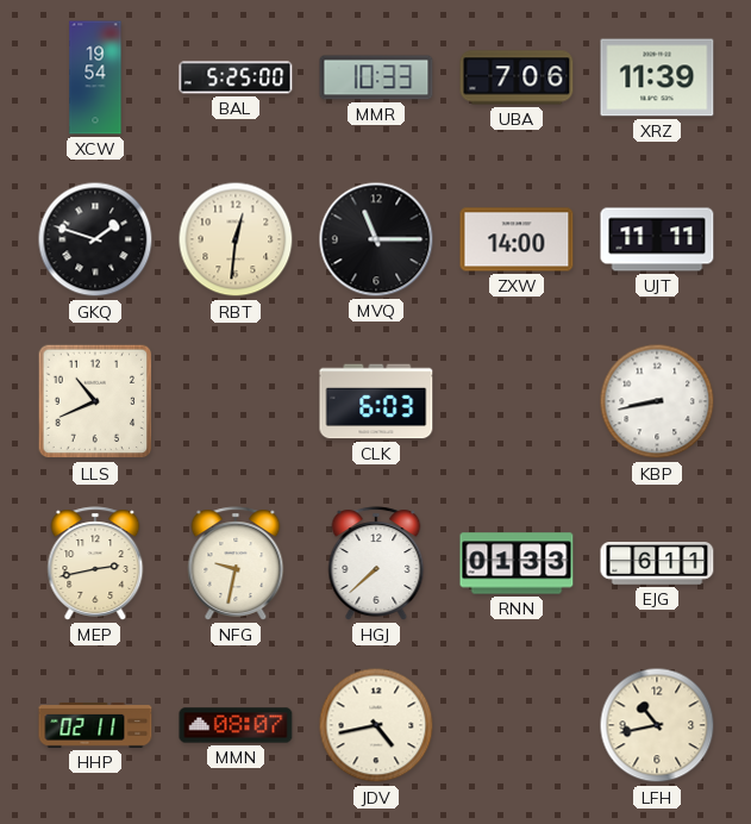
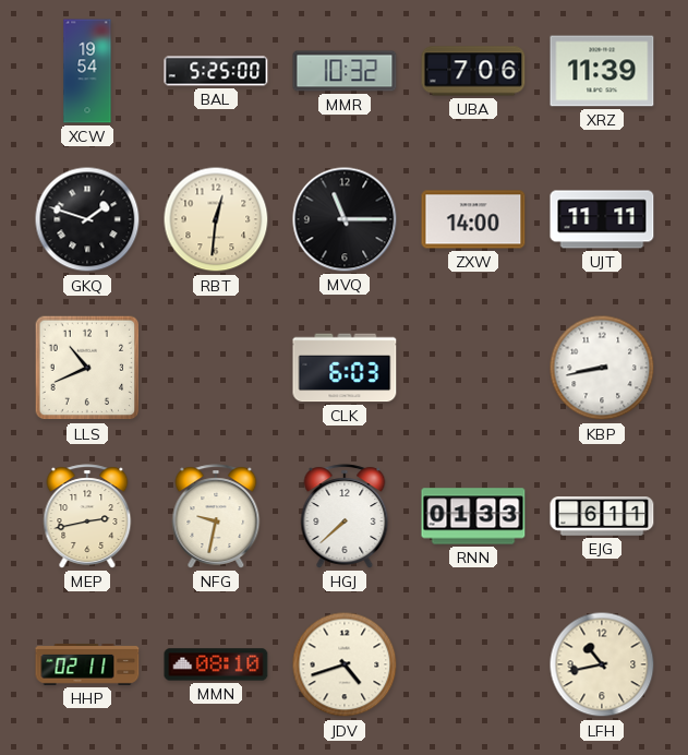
MMR: 10:33 -> 10:32 (345, 71)
MMN: 08:07 -> 08:10 (216, 664)
JDV: 4:43 -> 4:42 (345, 664)
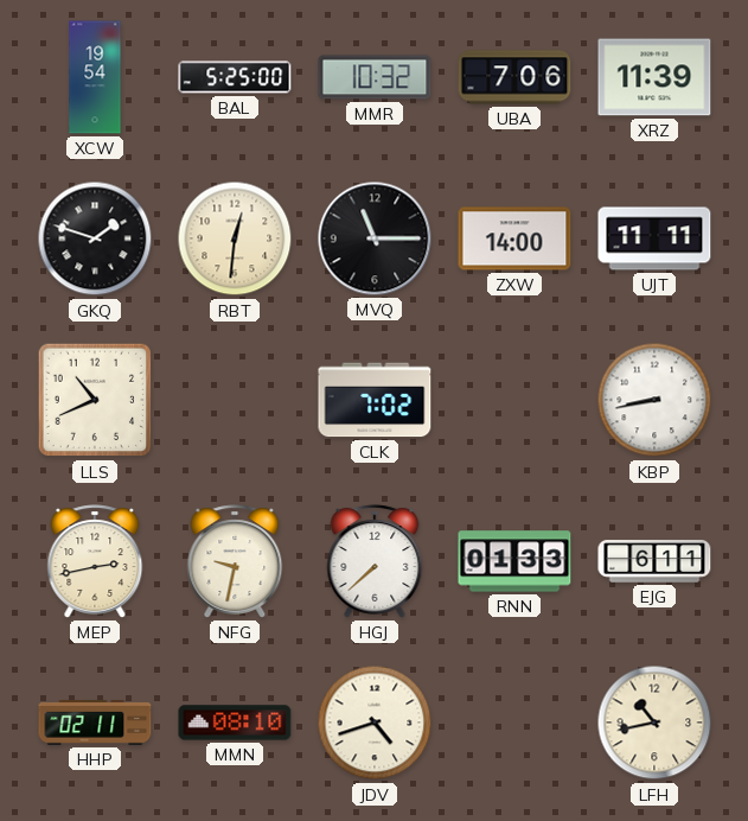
CLK: 6:03 -> 7:02 (375, 400)
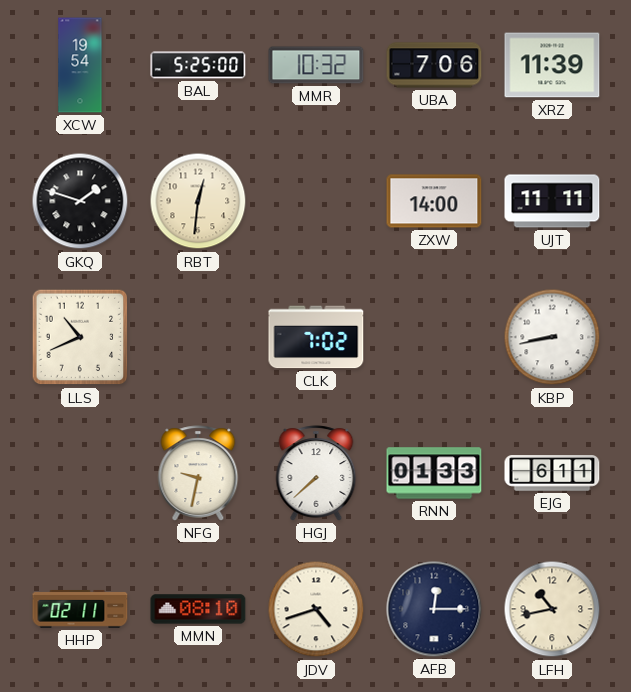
MVQ: 11:15 -> none (375, 238)
MEP: 2:43 -> none (95, 561)
AFB: none -> 12:15 (434, 609)
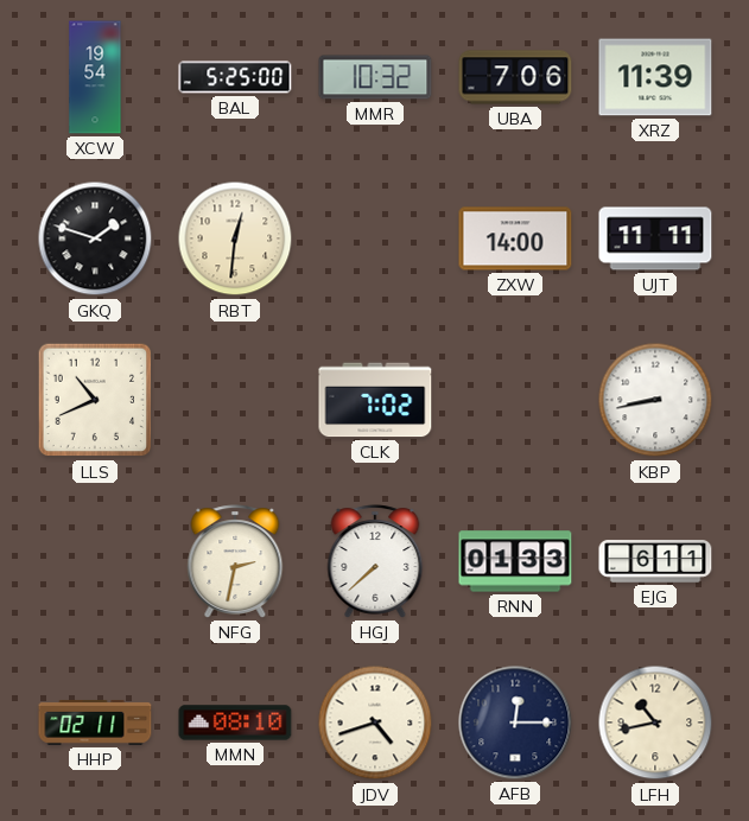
NFG: 9:32 -> 2:32 (235, 561)
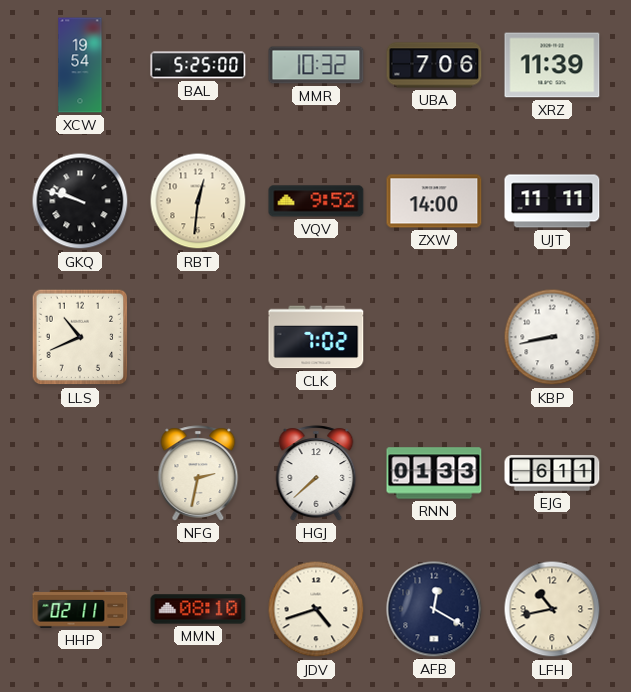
GKQ: 1:48 -> 9:48 (80, 201)
VQV: none -> 9:52 (316, 201)
AFB: 12:15 -> 12:20 (434, 609)
